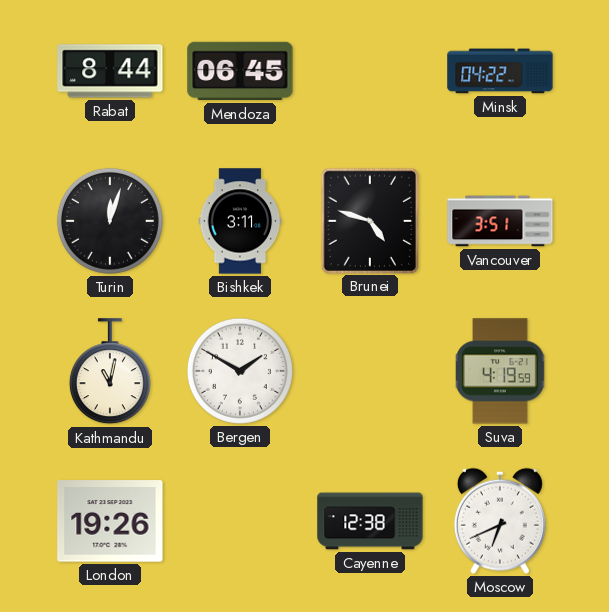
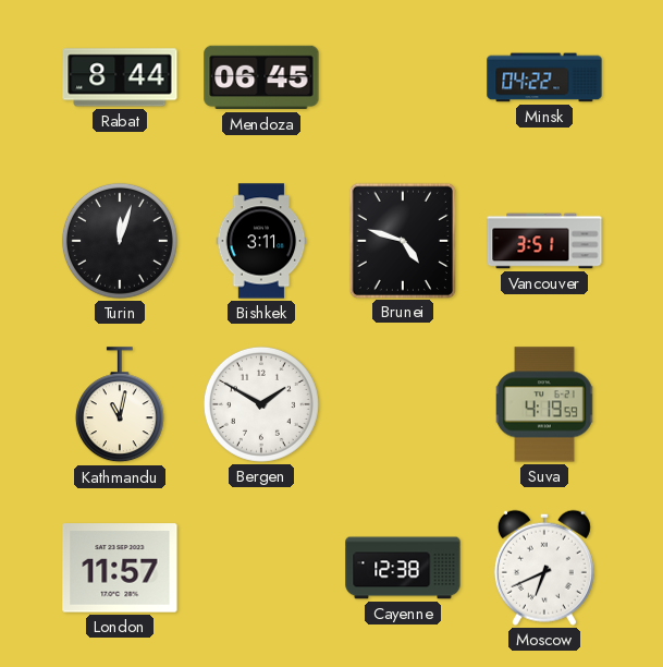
London: 19:26 -> 11:57 (120, 568)
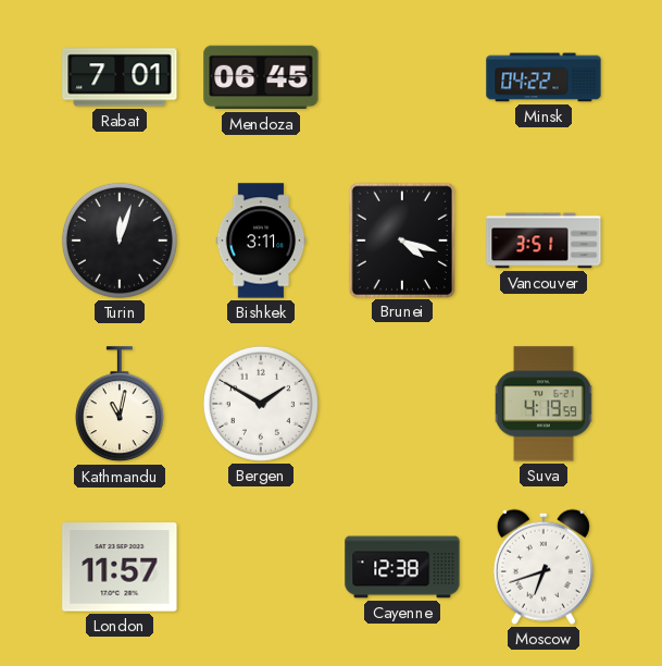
Rabat: 8:44 -> 7:01 (120, 77)
Brunei: 4:48 -> 4:18 (402, 239)
Moscow: 6:41 -> 6:42 (544, 567)
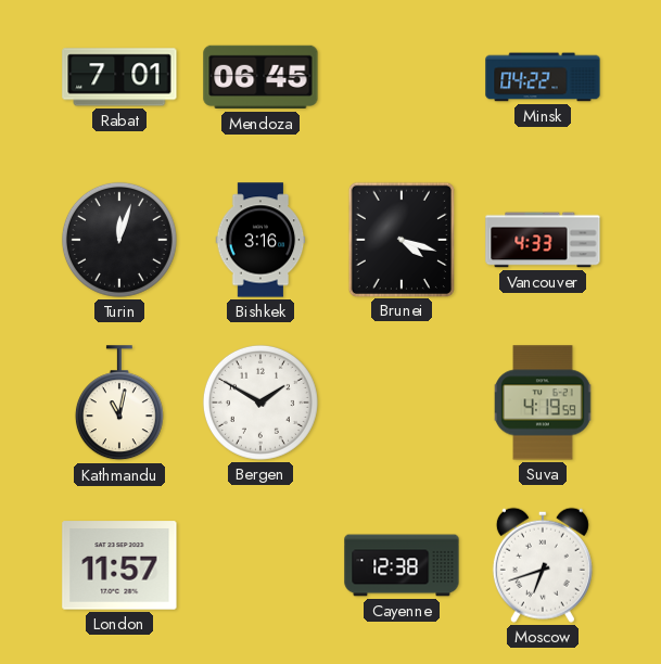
Bishkek: 3:11 -> 3:16 (260, 240)
Vancouver: 3:51 -> 4:33 (543, 240)
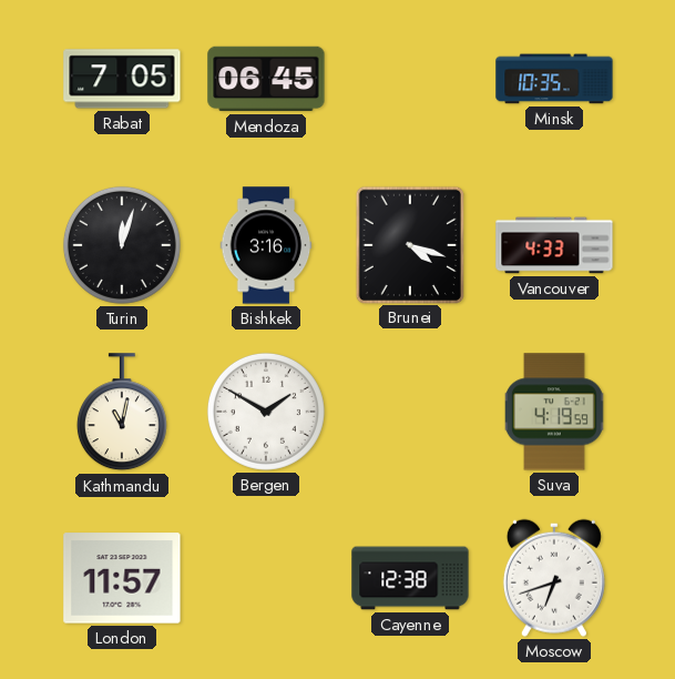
Rabat: 7:01 -> 7:05 (122, 79)
Minsk: 04:22 -> 10:35 (554, 79)
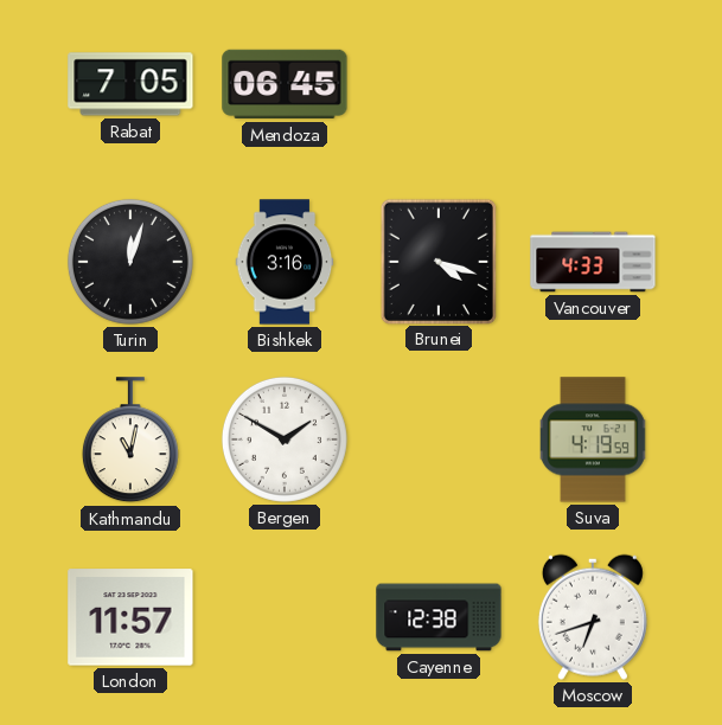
Minsk: 10:35 -> none (554, 79)
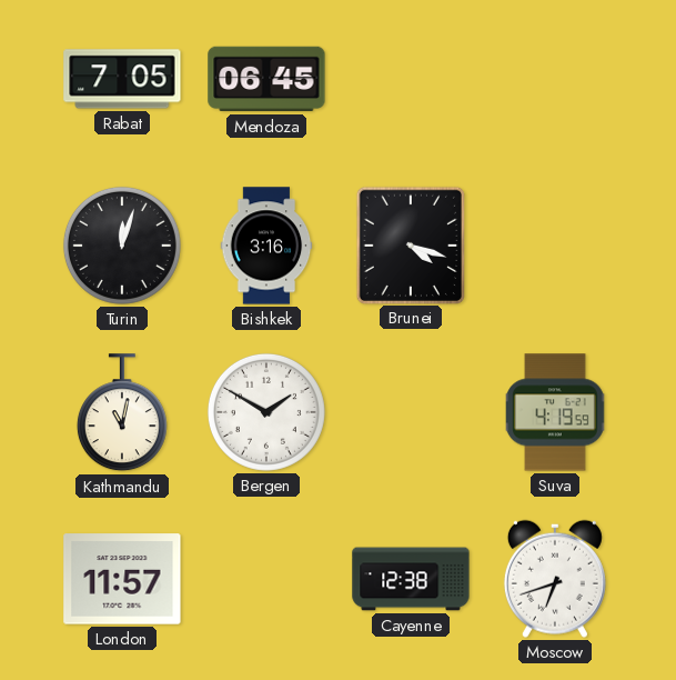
Vancouver: 4:33 -> none (593, 262)
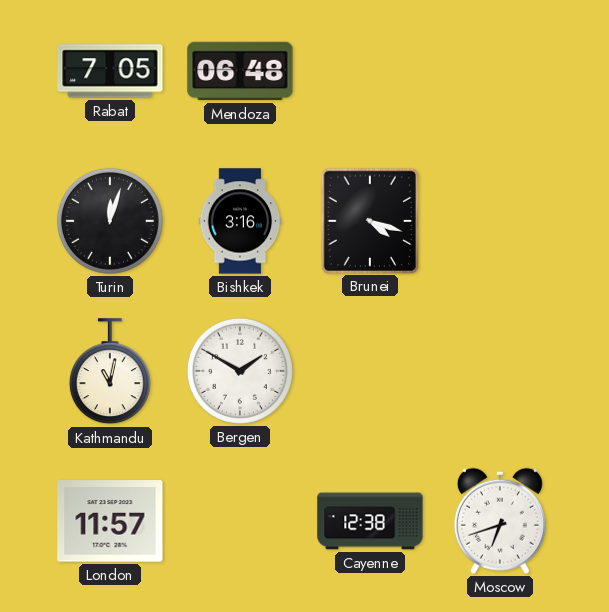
Mendoza: 06:45 -> 06:48 (240, 71)
Suva: 4:19 -> none (556, 412)
